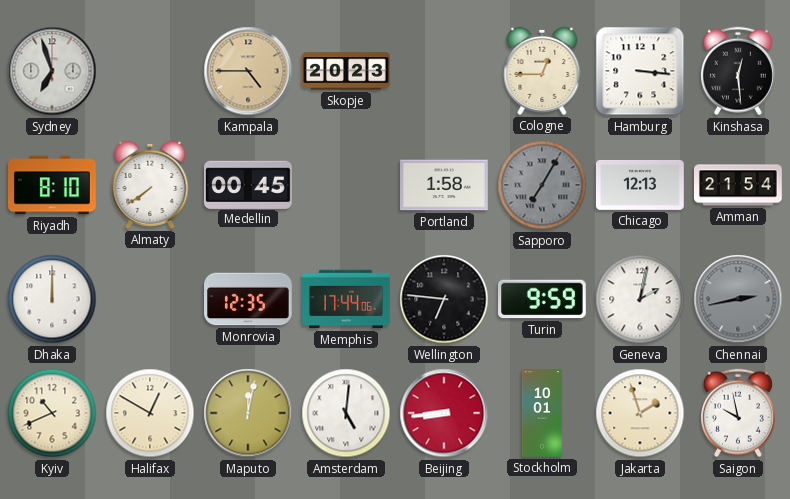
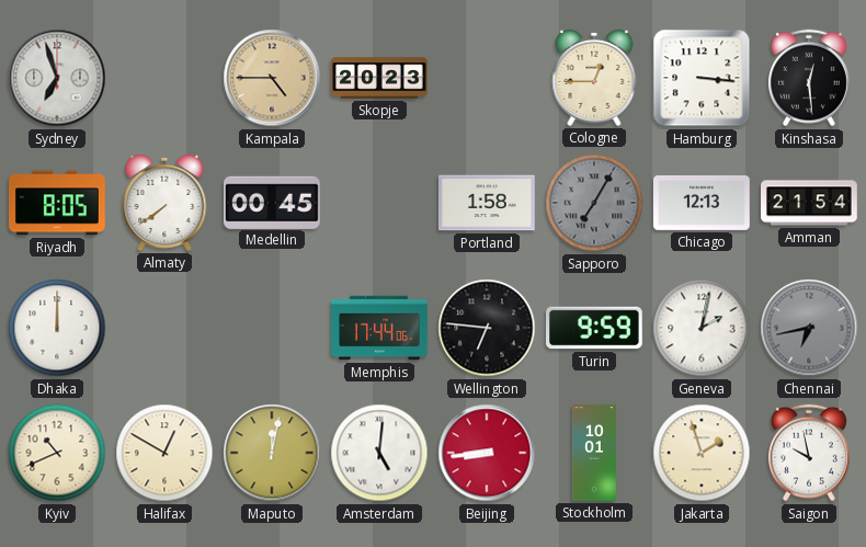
Riyadh: 8:10 -> 8:05 (58, 203)
Monrovia: 12:35 -> none (248, 299)
Chennai: 2:43 -> 6:43 (809, 328)
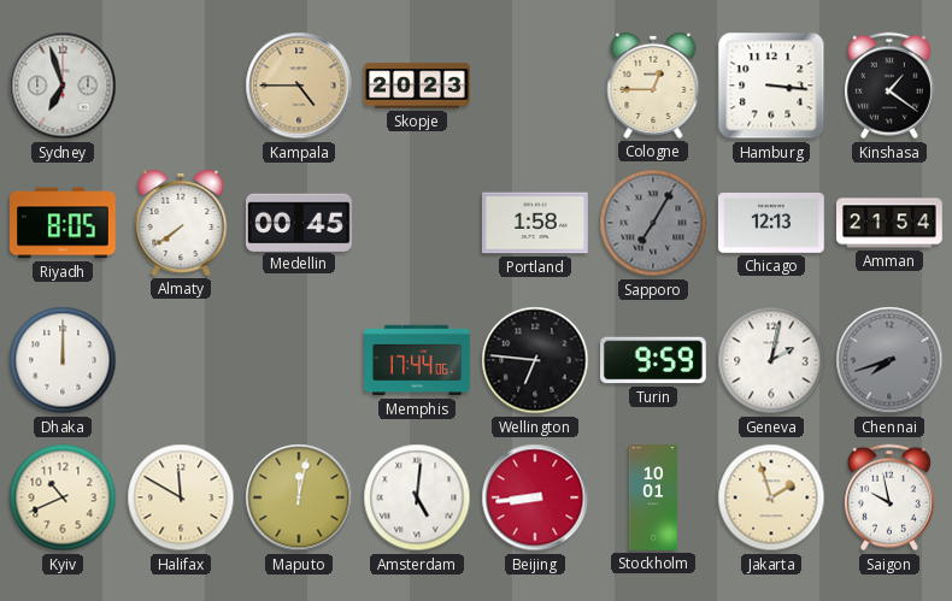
Kinshasa: 12:29 -> 1:21 (889, 86)
Chennai: 6:43 -> 7:42 (889, 360)
Halifax: 12:50 -> 11:50 (181, 497)
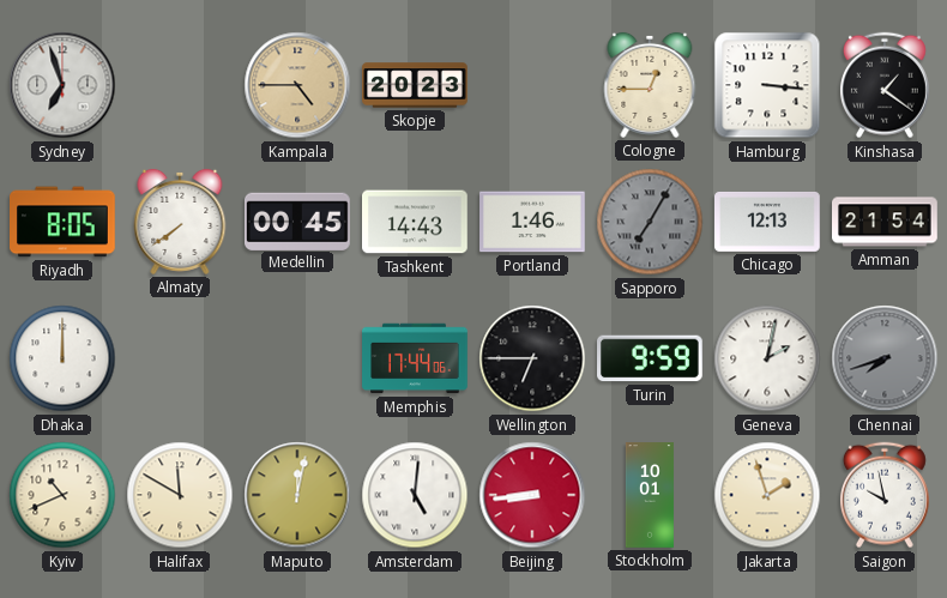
Tashkent: none -> 14:43 (416, 222)
Portland: 1:58 -> 1:46 (533, 222)
Wellington: 6:46 -> 6:45 (532, 358)
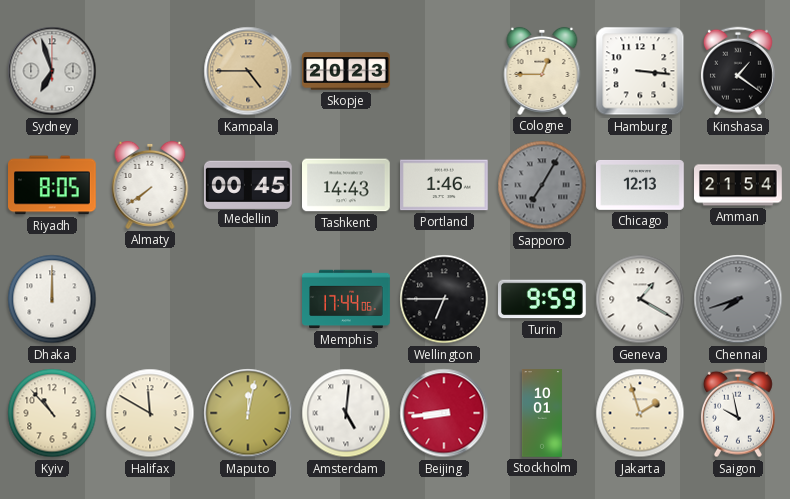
Geneva: 2:02 -> 1:20 (640, 299)
Kyiv: 10:41 -> 10:53 (52, 413)
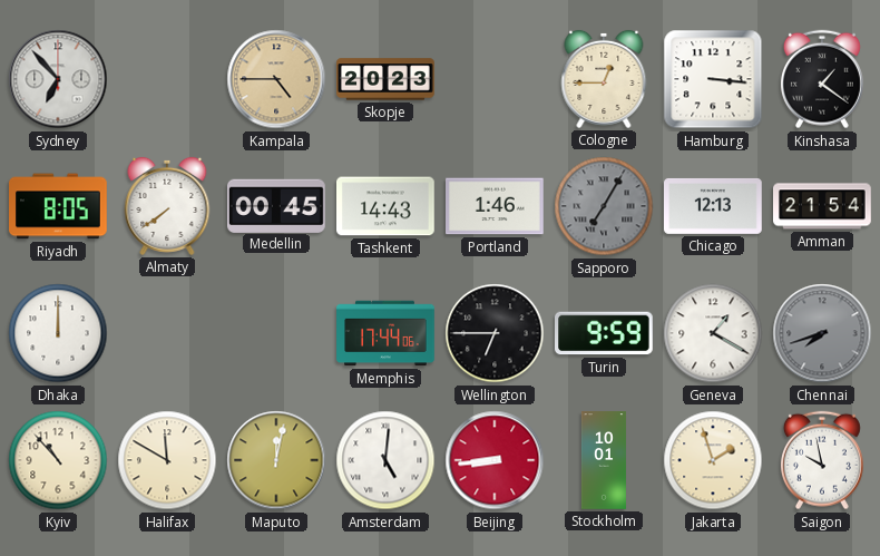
Sydney: 6:57 -> 6:53 (58, 79)
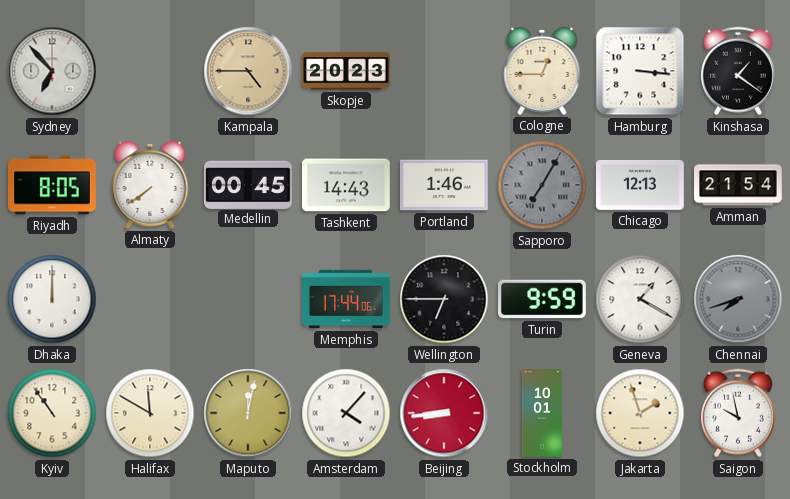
Kyiv: 10:53 -> 10:54 (52, 413)
Amsterdam: 5:01 -> 4:07 (346, 413)
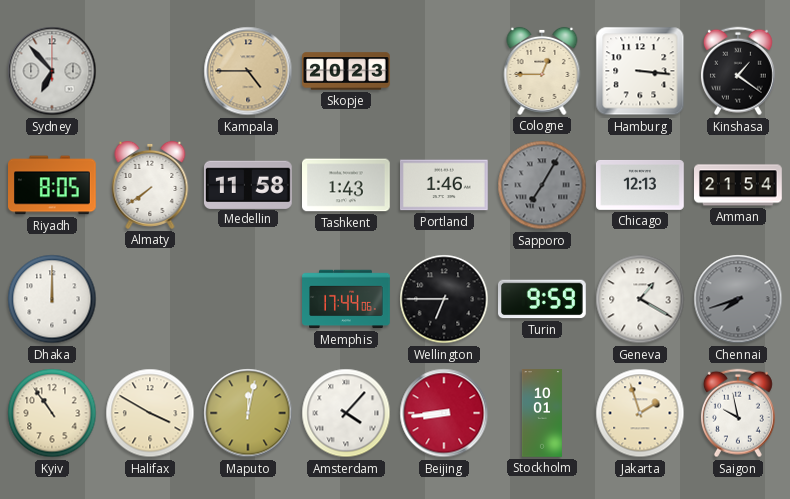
Medellin: 00:45 -> 11:58 (249, 184)
Tashkent: 14:43 -> 1:43 (347, 185)
Halifax: 11:50 -> 3:50 (150, 413)
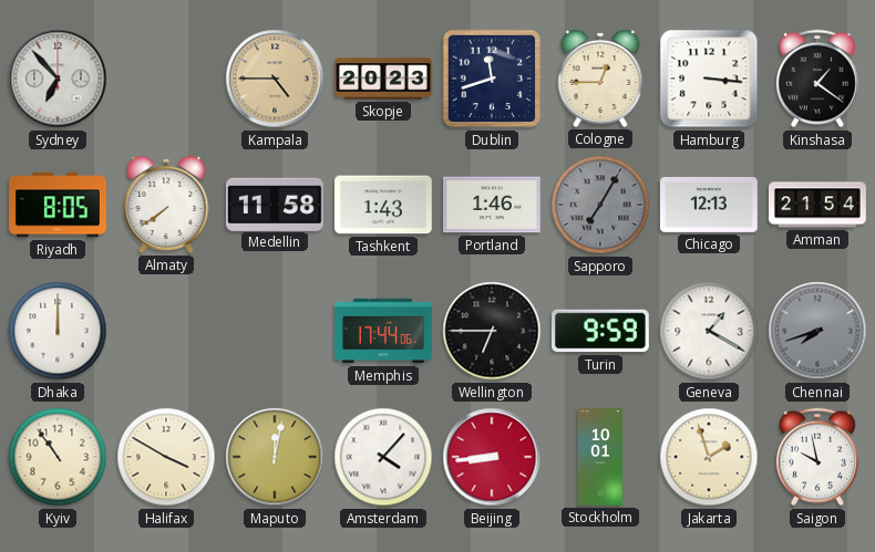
Dublin: none -> 11:42 (492, 79)
